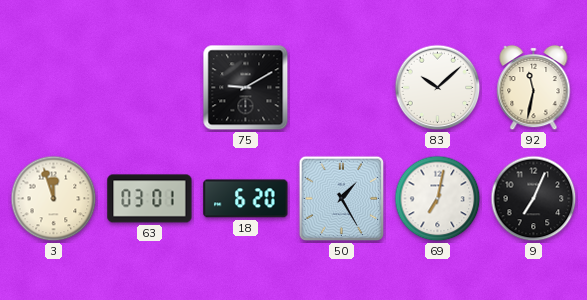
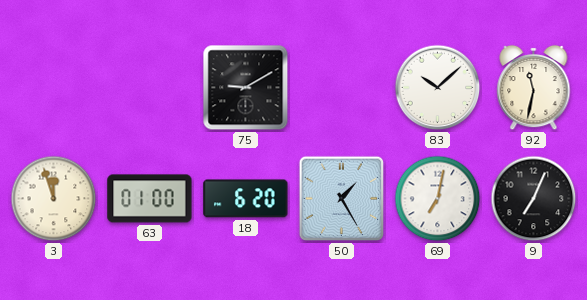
63: 03:01 -> 01:00 (150, 199)
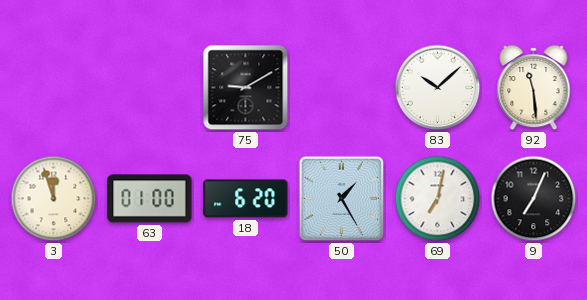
92: 11:32 -> 11:29 (534, 88)
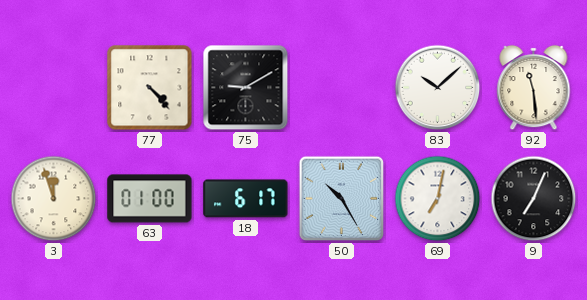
77: none -> 4:23 (150, 88)
18: 6:20 -> 6:17 (246, 199)
50: 1:25 -> 10:25 (342, 199)
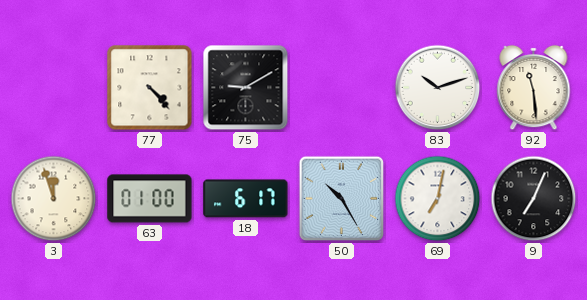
83: 10:08 -> 10:12 (438, 88)
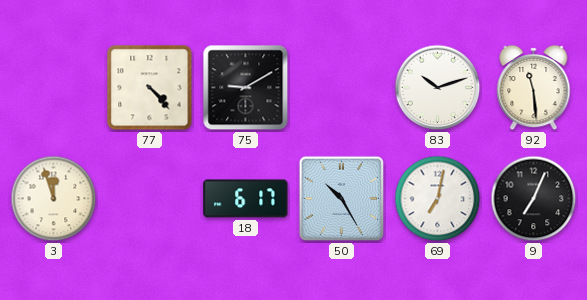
63: 01:00 -> none (150, 199)
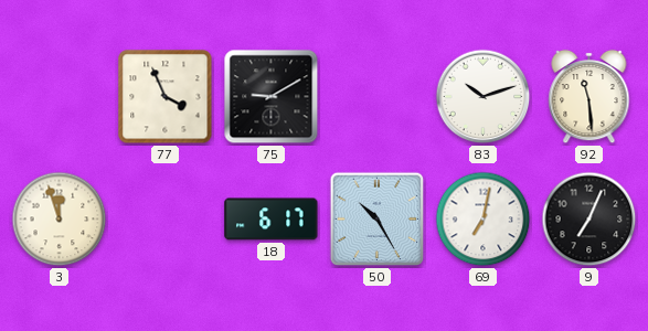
77: 4:23 -> 3:56 (166, 97)
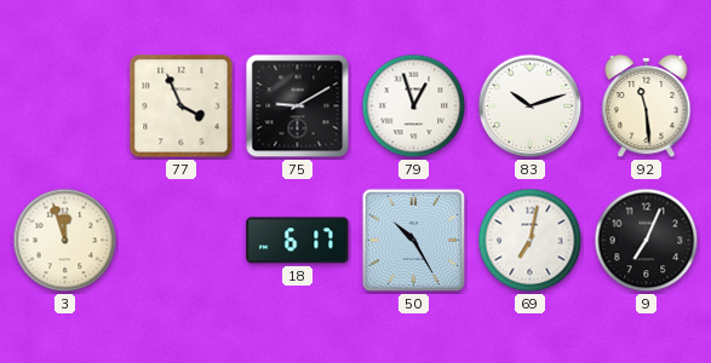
79: none -> 12:57 (414, 106)
